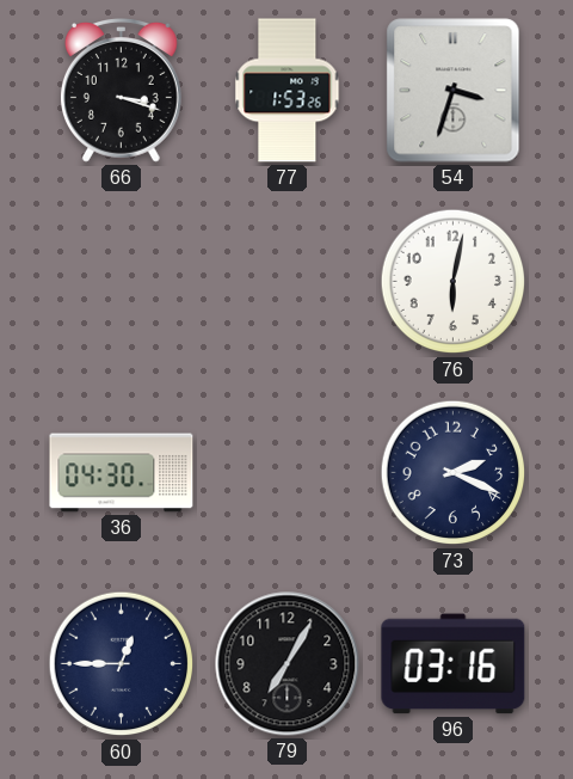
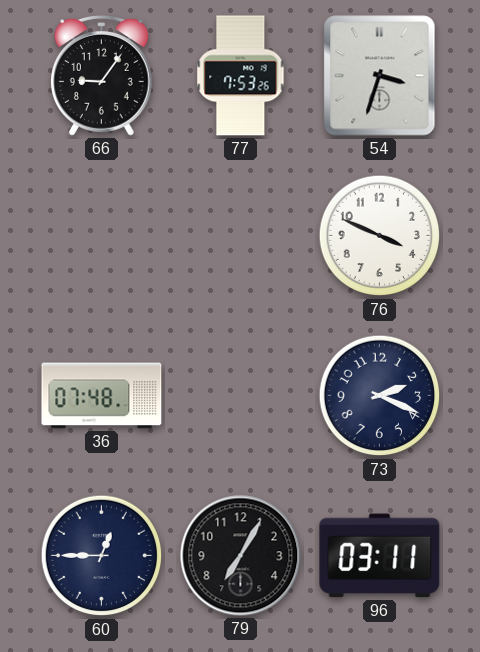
66: 3:18 -> 9:06 (101, 76)
77: 1:53 -> 7:53 (241, 76)
76: 6:02 -> 3:49 (380, 236)
36: 04:30 -> 07:48 (102, 396)
96: 03:16 -> 03:11 (380, 556)
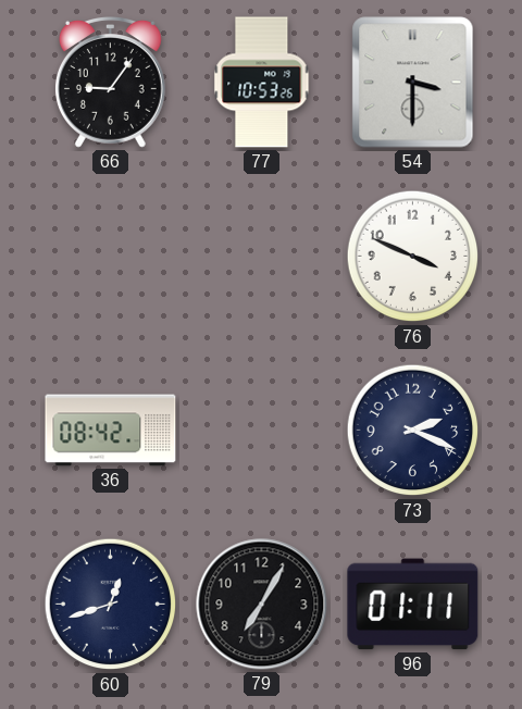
77: 7:53 -> 10:53 (262, 83)
54: 3:33 -> 3:30 (413, 83)
36: 07:48 -> 08:42 (111, 431)
60: 12:45 -> 12:42 (111, 605)
96: 03:11 -> 01:11 (413, 605)
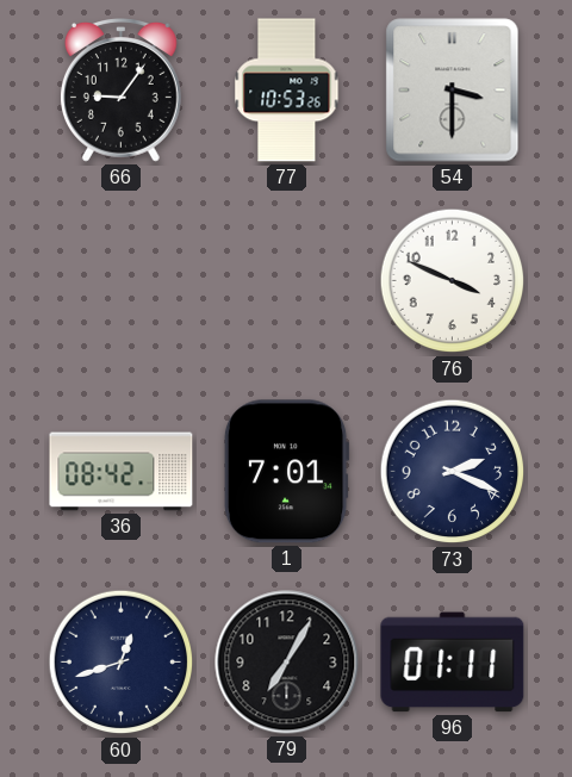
1: none -> 7:01 (286, 472)
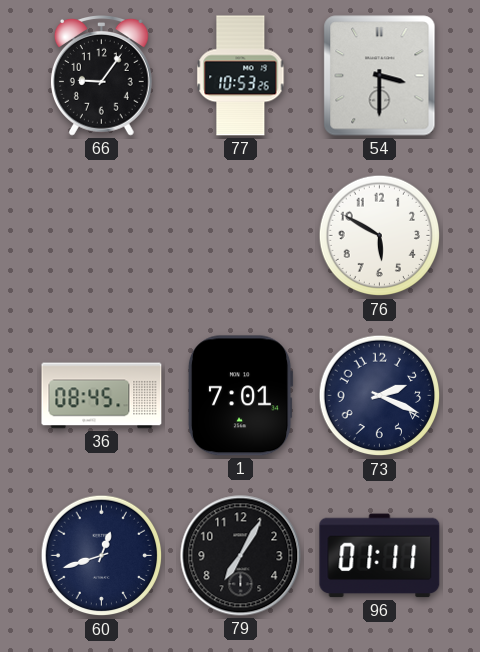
76: 3:49 -> 5:50 (380, 236)
36: 08:42 -> 08:45 (102, 396)
